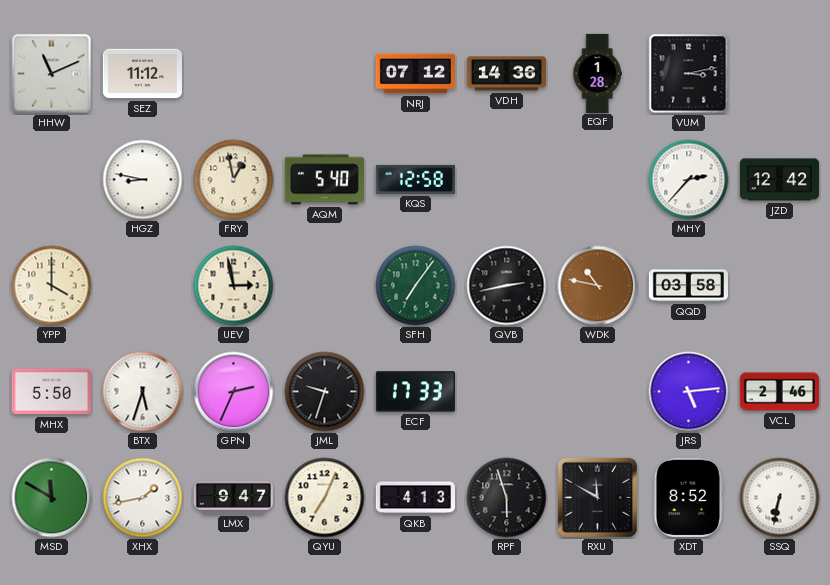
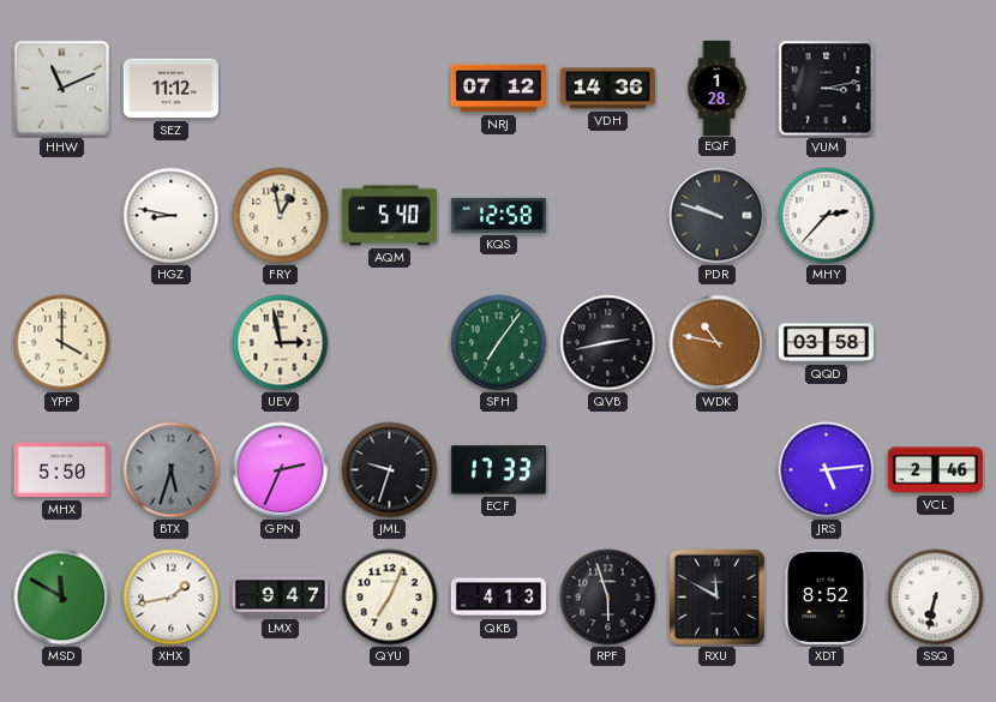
PDR: none -> 9:48 (718, 216)
JZD: 12:42 -> none (779, 180)
BTX dial: white -> grey (172, 470)
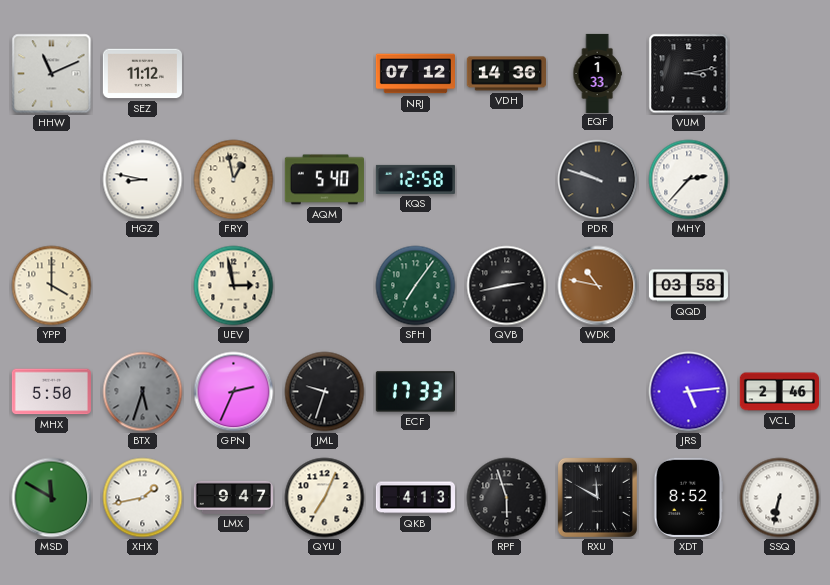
EQF: 1:28 -> 1:33 (597, 73)
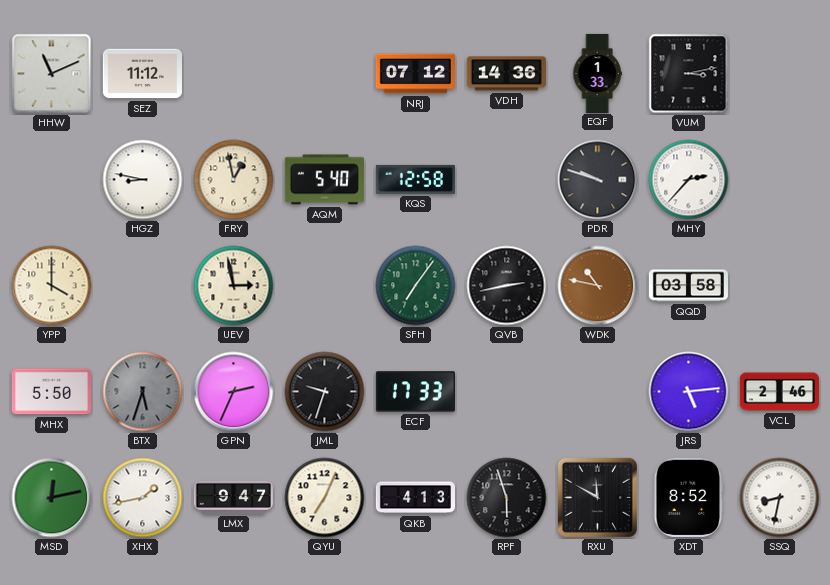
MSD: 11:50 -> 12:13 (52, 498)
SSQ: 6:32 -> 8:32 (780, 498)
